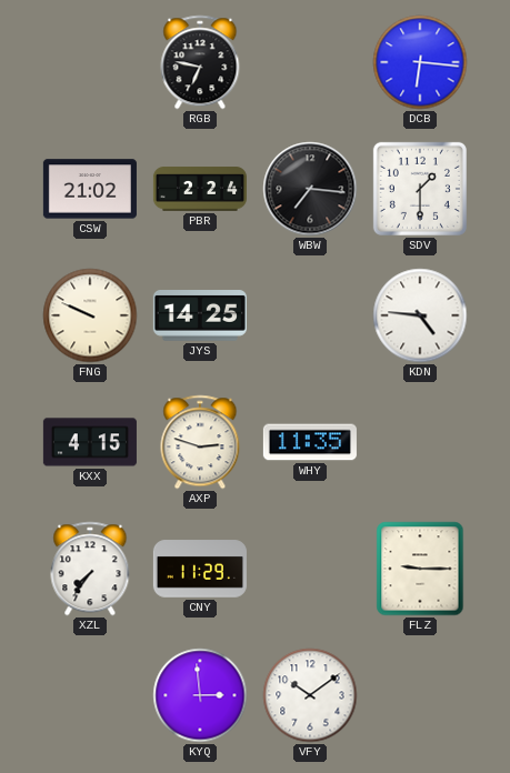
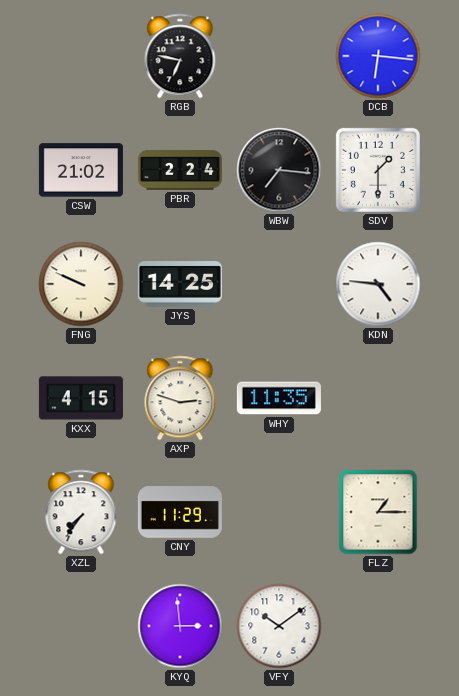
FLZ: 9:15 -> 1:15 (378, 512)
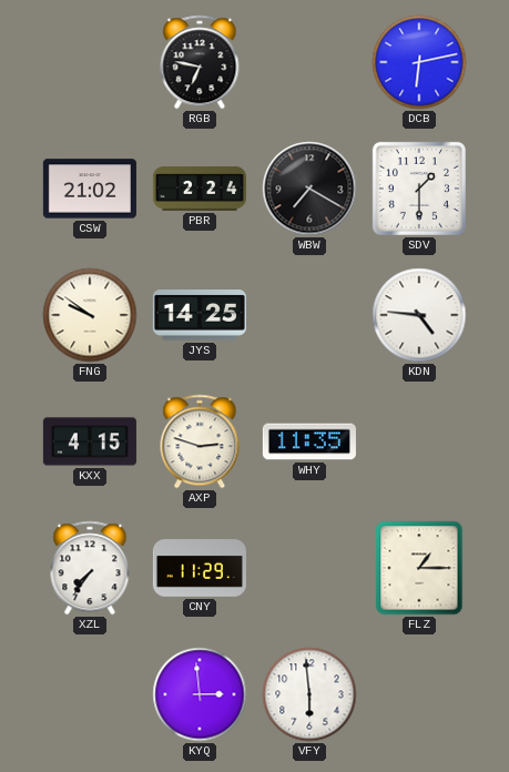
DCB: 6:16 -> 6:13 (419, 62)
WBW: 7:16 -> 7:20 (309, 189)
FNG: 9:49 -> 9:51 (90, 315)
VFY: 10:09 -> 5:59 (309, 694)
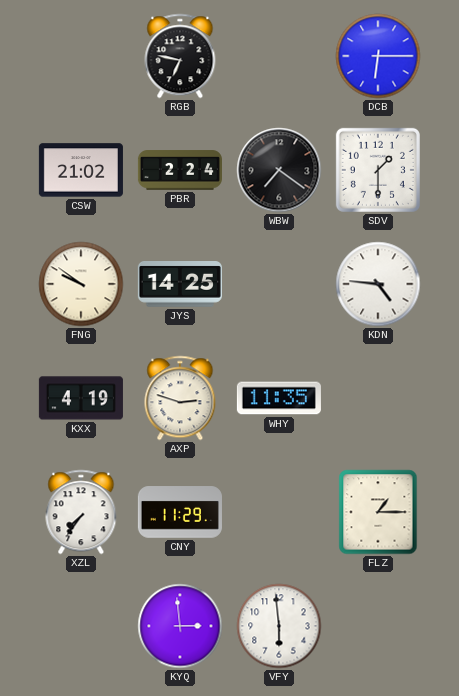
DCB: 6:13 -> 6:15 (378, 56)
WBW: 7:20 -> 7:21 (279, 170)
KXX: 4:15 -> 4:19 (81, 398)
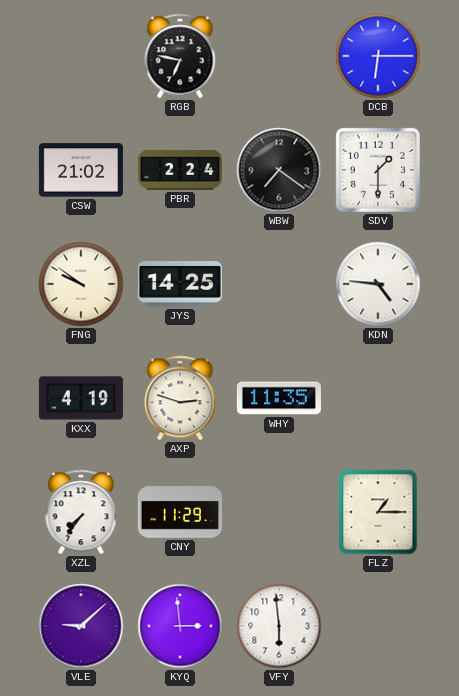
VLE: none -> 9:08 (81, 626)
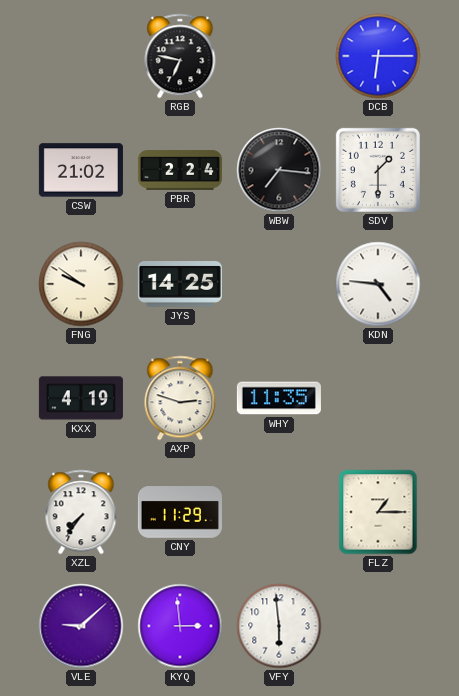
WBW: 7:21 -> 7:16 (279, 170)
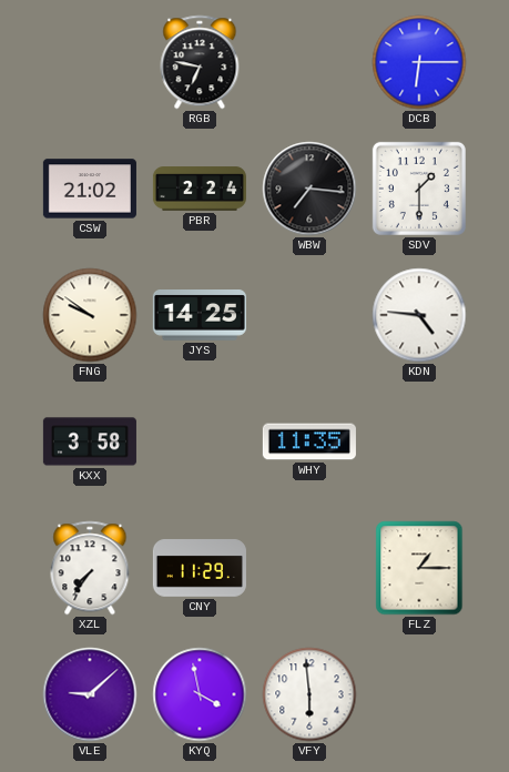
KXX: 4:19 -> 3:58 (90, 441)
AXP: 2:48 -> none (180, 398)
KYQ: 2:59 -> 3:58 (200, 694)
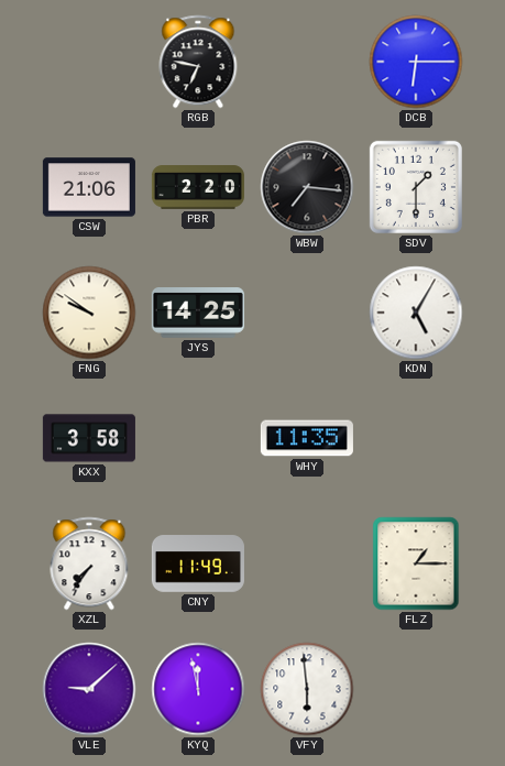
CSW: 21:02 -> 21:06 (89, 187)
PBR: 2:24 -> 2:20 (198, 187)
KDN: 4:46 -> 5:05 (416, 313)
CNY: 11:29 -> 11:49 (198, 563)
KYQ: 3:58 -> 11:58 (198, 689)
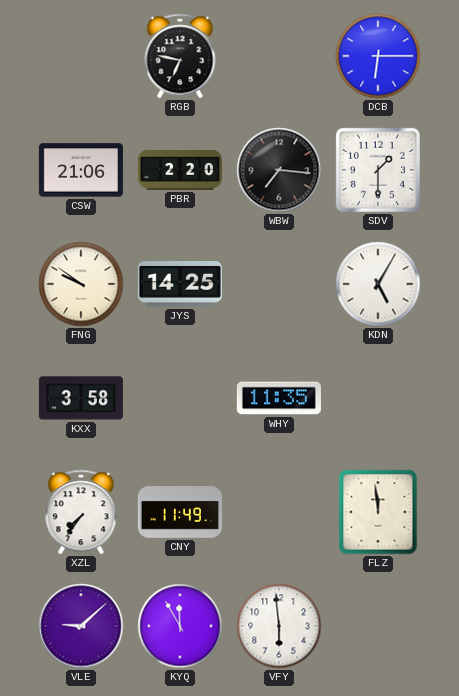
FLZ: 1:15 -> 11:59 (378, 512)
KYQ: 11:58 -> 11:55 (180, 626)
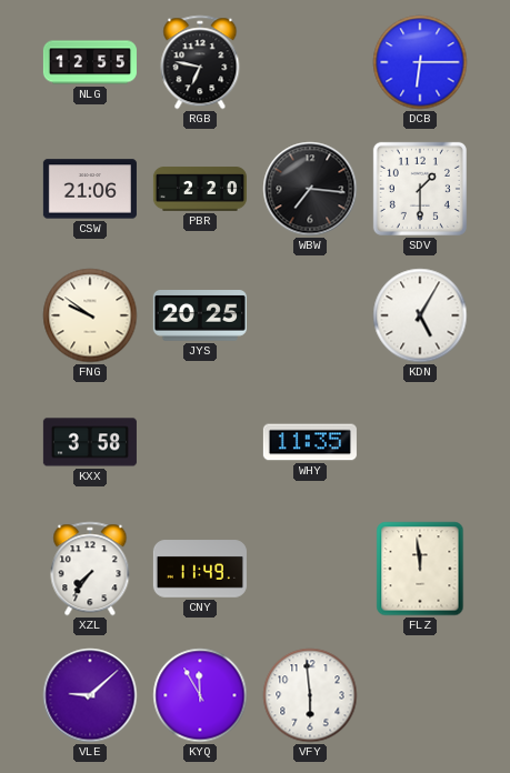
NLG: none -> 12:55 (90, 62)
JYS: 14:25 -> 20:25 (200, 317)
